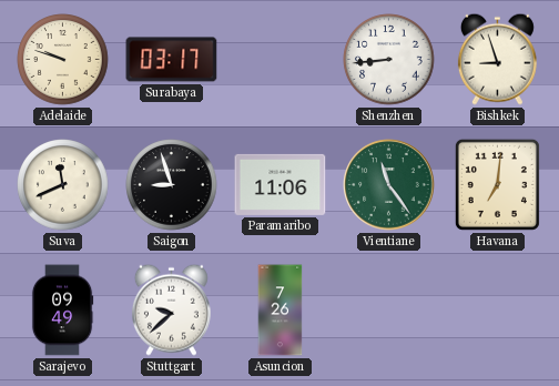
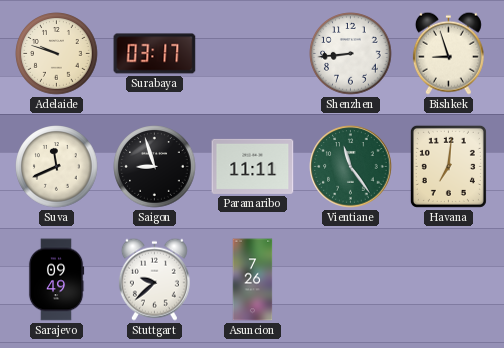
Paramaribo: 11:06 -> 11:11 (253, 166)
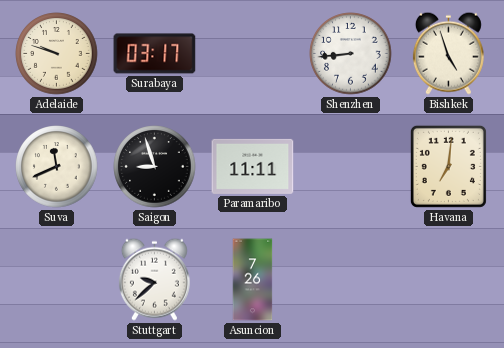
Bishkek: 8:57 -> 4:57 (448, 53)
Vientiane: 11:24 -> none (351, 167)
Sarajevo: 09:49 -> none (56, 280)
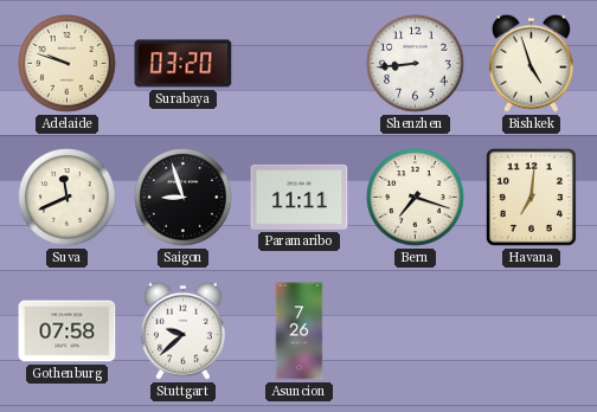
Surabaya: 03:17 -> 03:20 (184, 64)
Bern: none -> 7:18 (416, 198)
Gothenburg: none -> 07:58 (68, 331)
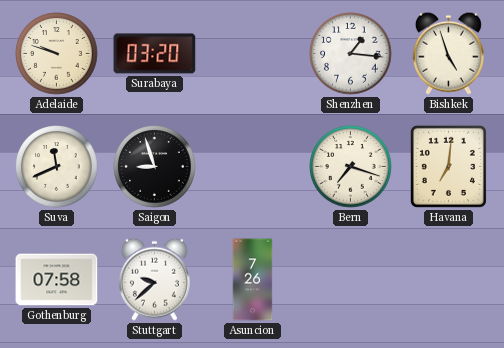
Shenzhen: 8:44 -> 1:16 (351, 54)
Paramaribo: 11:11 -> none (300, 197)
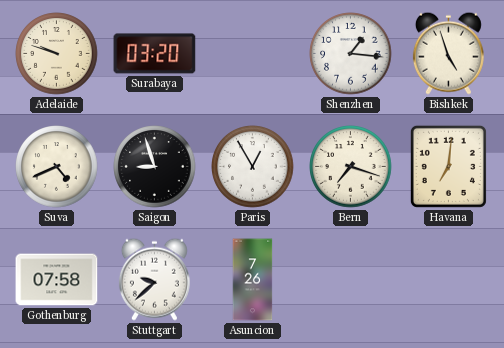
Suva: 11:41 -> 4:41 (57, 167)
Paris: none -> 12:55 (253, 167)
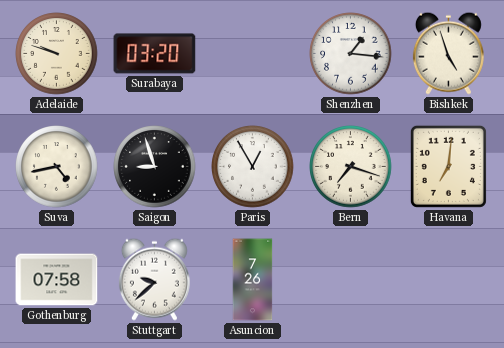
Suva: 4:41 -> 4:43 (57, 167)
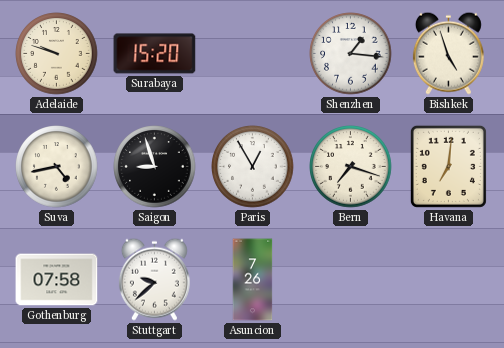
Surabaya: 03:20 -> 15:20 (155, 54)
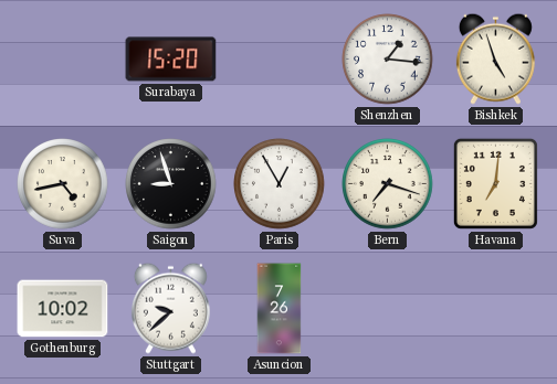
Adelaide: 9:48 -> none (57, 54)
Gothenburg: 07:58 -> 10:02 (63, 309)
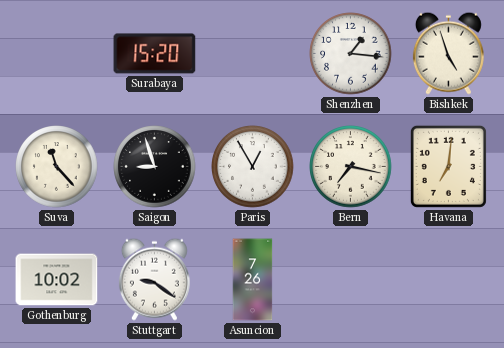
Suva: 4:43 -> 11:23 (57, 167)
Bern: 7:18 -> 7:17 (351, 167)
Stuttgart: 9:38 -> 9:21 (154, 279)
